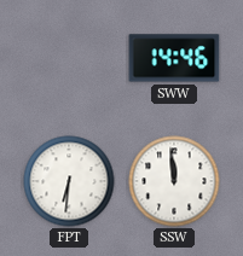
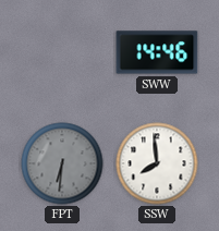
FPT dial: white -> grey (62, 163)
SSW: 11:59 -> 7:59 (157, 163)
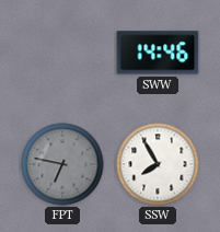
FPT: 6:31 -> 6:47 (62, 164)
SSW: 7:59 -> 7:55 (158, 164)
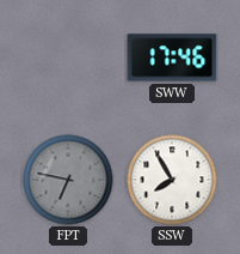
SWW: 14:46 -> 17:46 (172, 58)
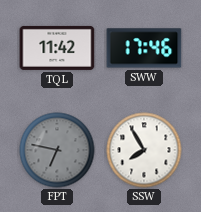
TQL: none -> 11:42 (57, 48)
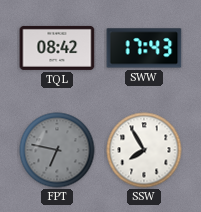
TQL: 11:42 -> 08:42 (57, 48)
SWW: 17:46 -> 17:43 (144, 48)
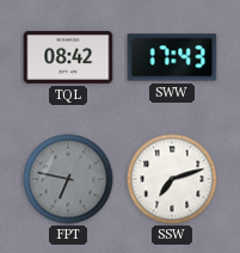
SSW: 7:55 -> 7:12 (172, 179)
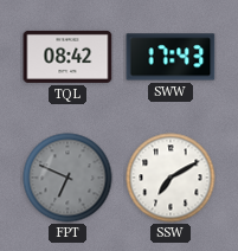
FPT: 6:47 -> 6:49 (67, 178)
SSW: 7:12 -> 7:10 (171, 178)
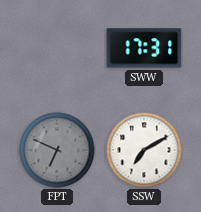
TQL: 08:42 -> none (67, 57)
SWW: 17:43 -> 17:31 (144, 48)
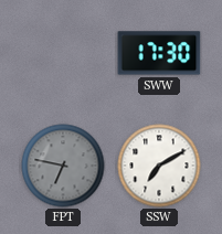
SWW: 17:31 -> 17:30 (159, 53)
FPT: 6:49 -> 6:47 (63, 166)
